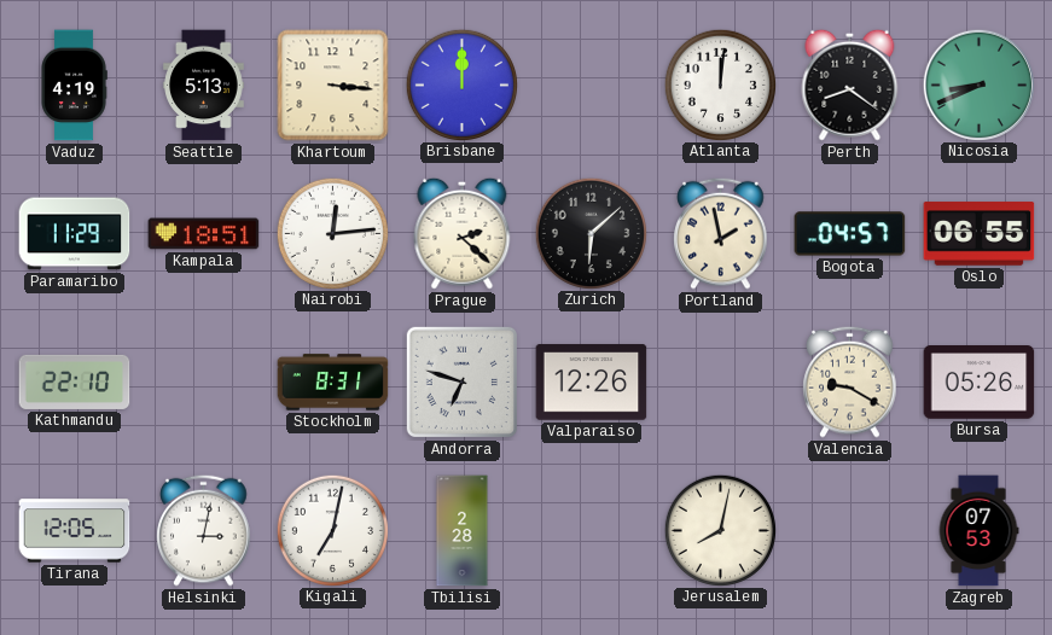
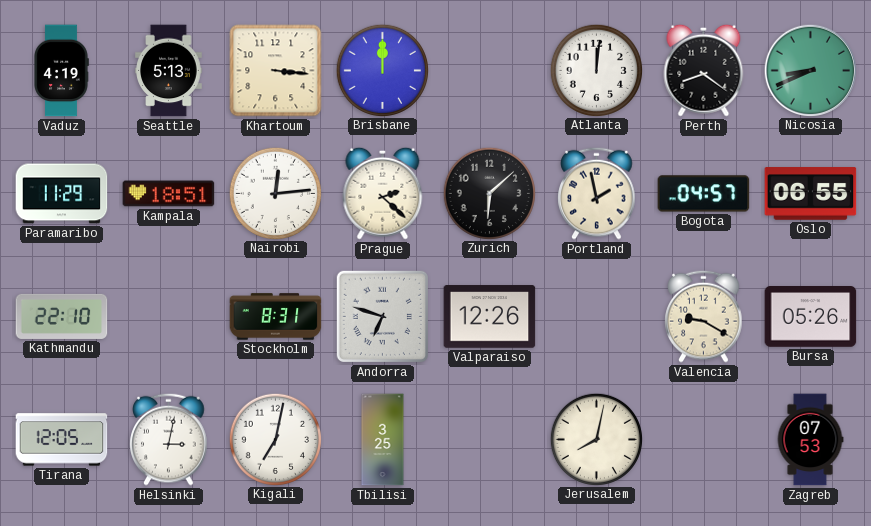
Tbilisi: 2:28 -> 3:25 (383, 440)
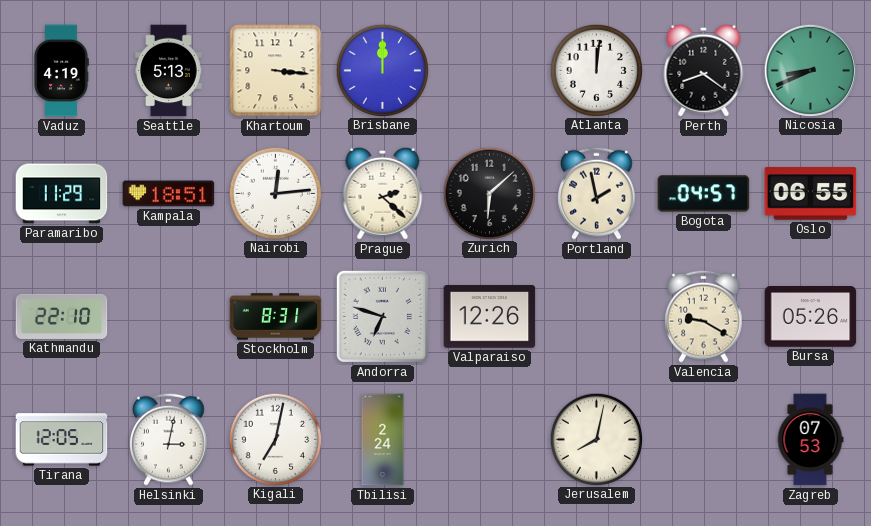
Tbilisi: 3:25 -> 2:24 (383, 440)
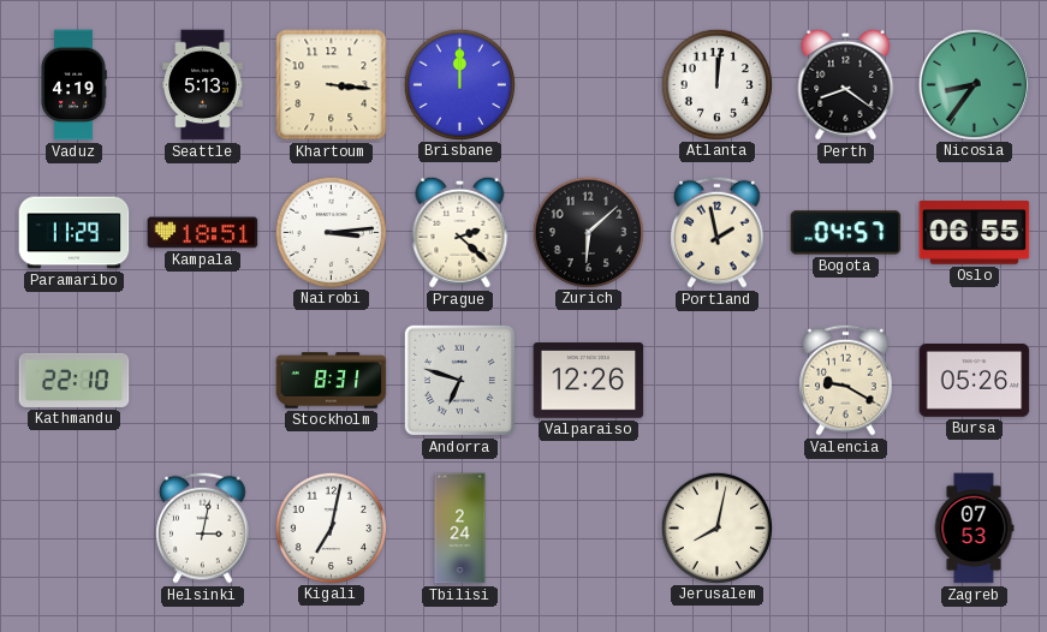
Nicosia: 8:41 -> 8:36 (974, 84)
Nairobi: 12:14 -> 3:14 (331, 232)
Tirana: 12:05 -> none (62, 440)
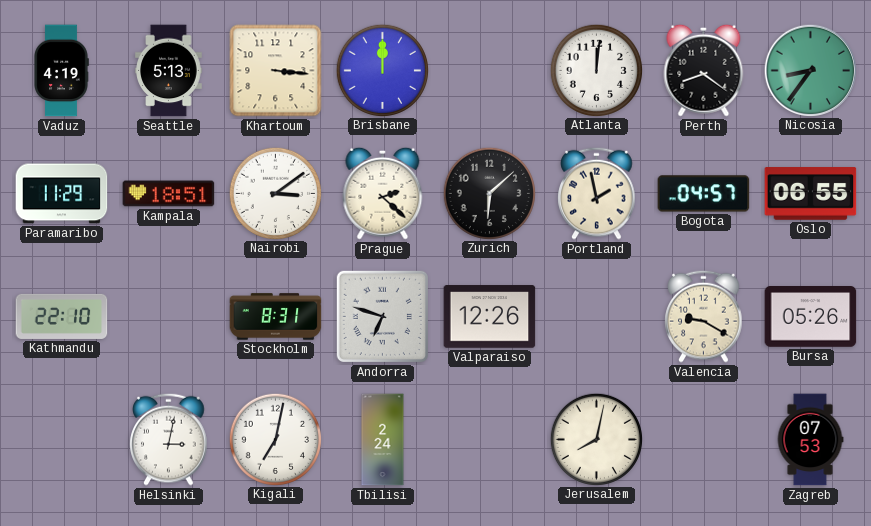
Nairobi: 3:14 -> 3:09 (275, 193)
